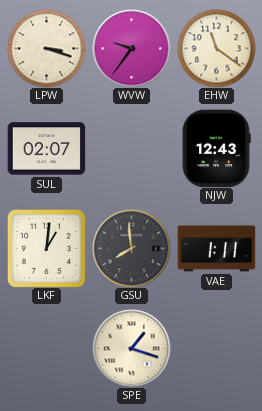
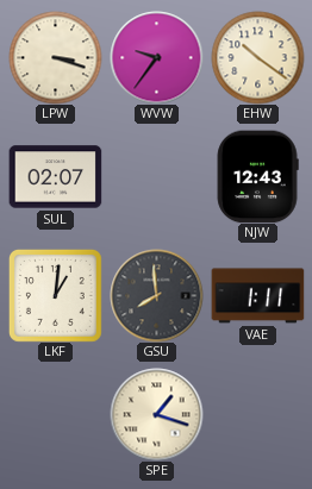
EHW: 11:21 -> 10:21 (257, 57)
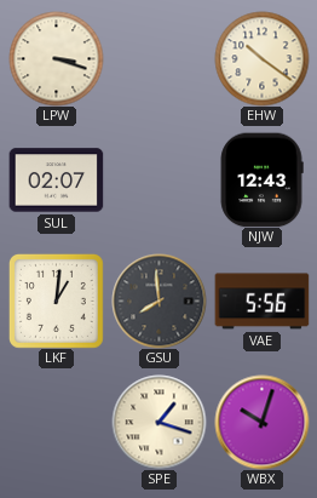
WVW: 9:36 -> none (156, 57)
VAE: 1:11 -> 5:56 (261, 302)
WBX: none -> 10:03 (261, 422)
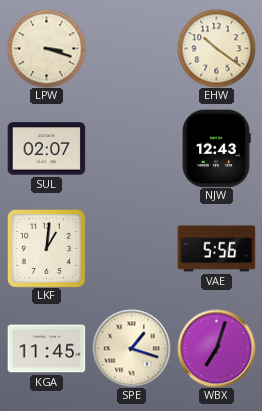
GSU: 7:59 -> none (158, 300)
KGA: none -> 11:45 (46, 349)
WBX: 10:03 -> 7:03 (216, 348)
